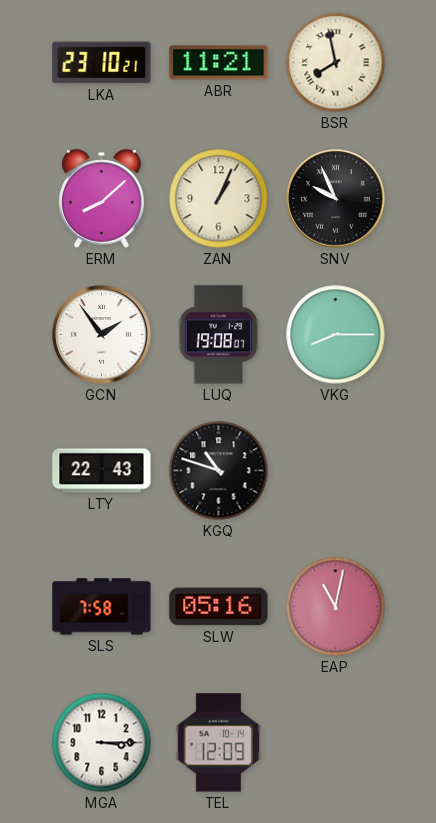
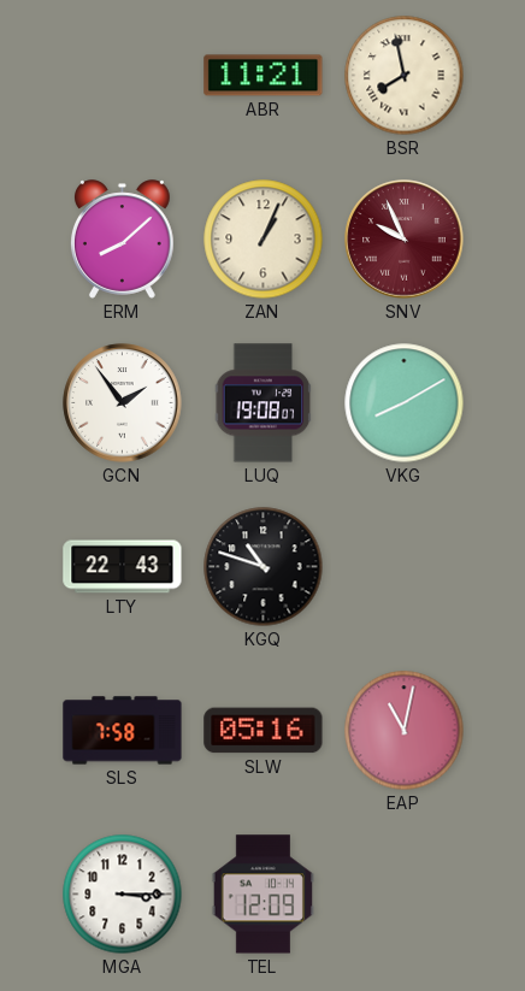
LKA: 23:10 -> none (102, 63)
SNV dial: black -> burgundy (405, 240)
VKG: 8:15 -> 8:10 (405, 403)
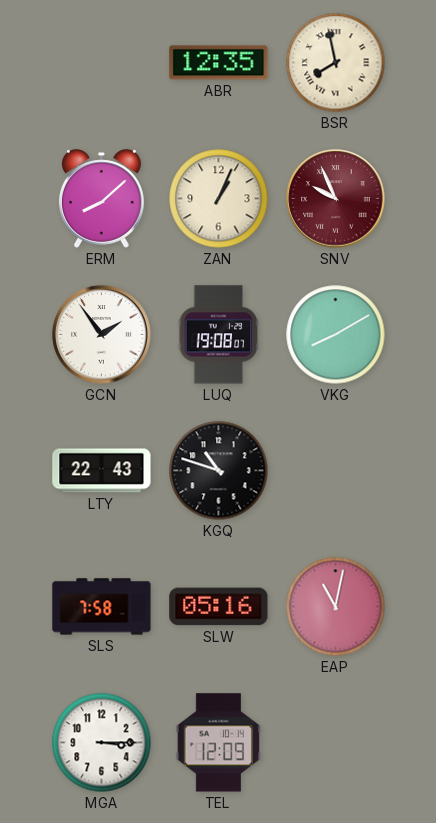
ABR: 11:21 -> 12:35 (219, 63)
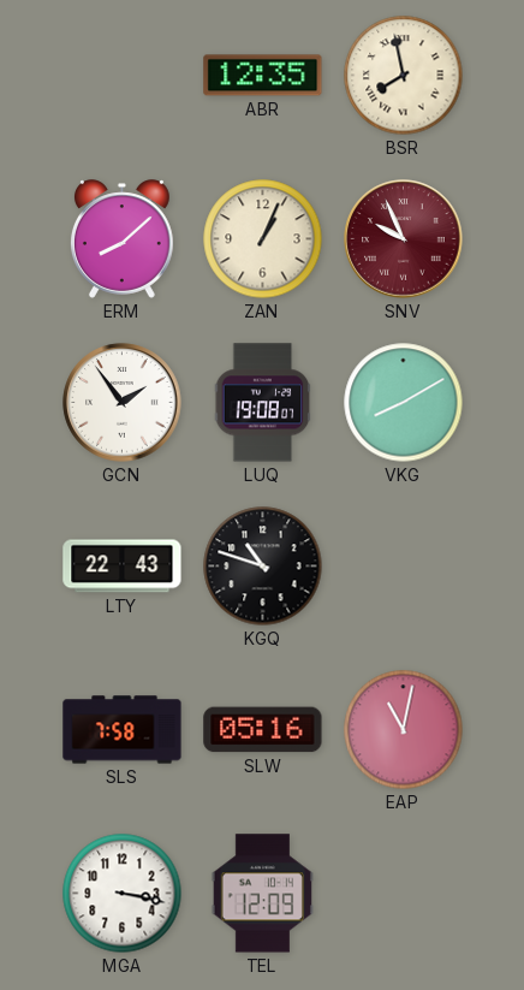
MGA: 3:15 -> 3:17 (123, 894)
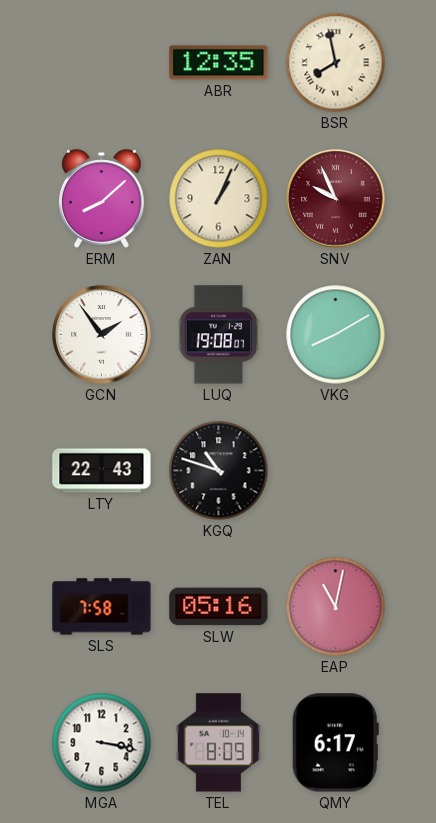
TEL: 12:09 -> 8:09 (218, 743)
QMY: none -> 6:17 (335, 743)
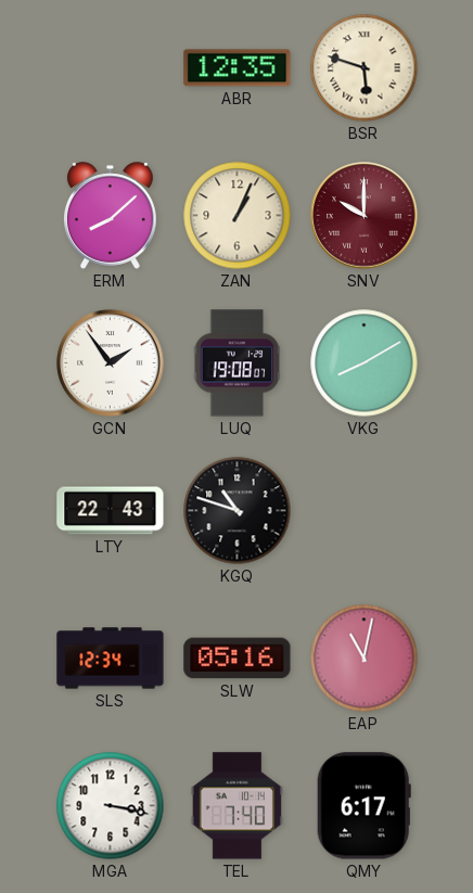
BSR: 7:58 -> 5:48 (365, 68)
SNV: 9:56 -> 10:00 (365, 216)
SLS: 7:58 -> 12:34 (111, 659)
TEL: 8:09 -> 7:40 (237, 806)
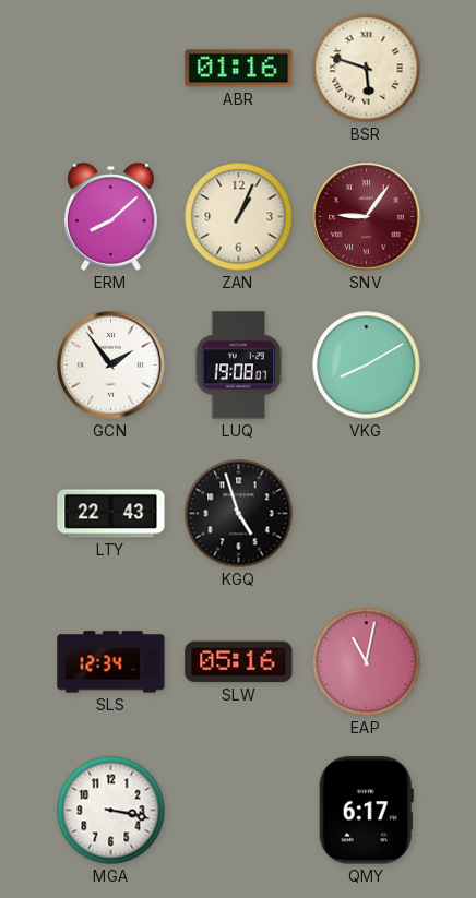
ABR: 12:35 -> 01:16 (239, 69)
SNV: 10:00 -> 9:06 (367, 217)
KGQ: 10:48 -> 4:57 (239, 514)
TEL: 7:40 -> none (237, 806)
